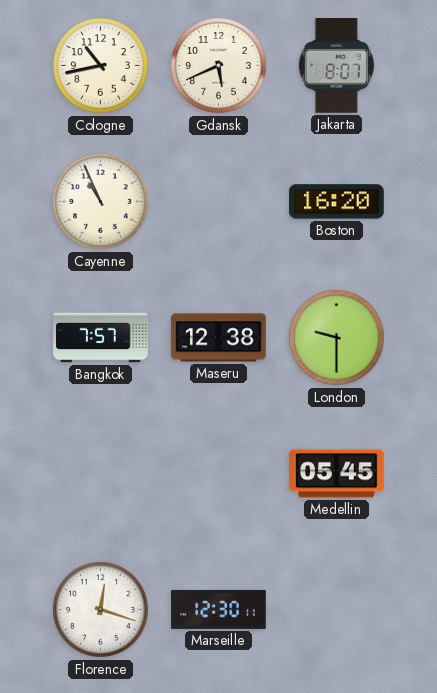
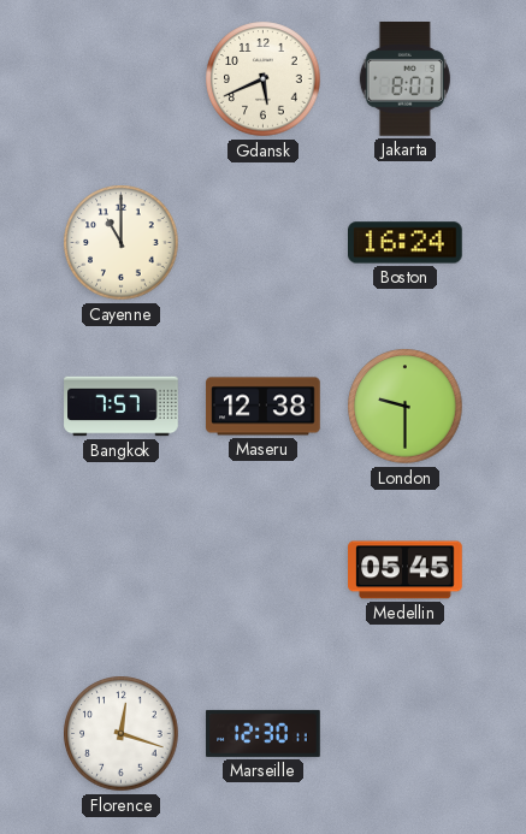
Cologne: 10:43 -> none (101, 66)
Cayenne: 10:56 -> 11:00 (122, 243)
Boston: 16:20 -> 16:24 (406, 243)
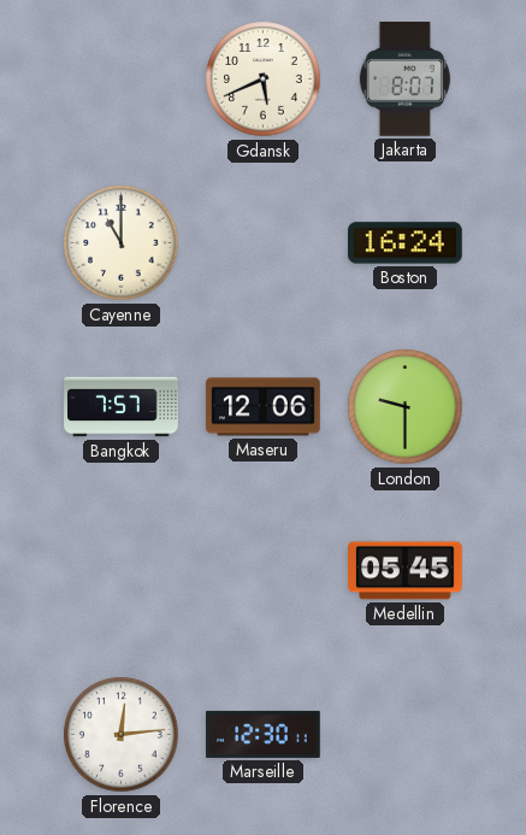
Maseru: 12:38 -> 12:06 (264, 407)
Florence: 12:18 -> 12:14 (122, 735)
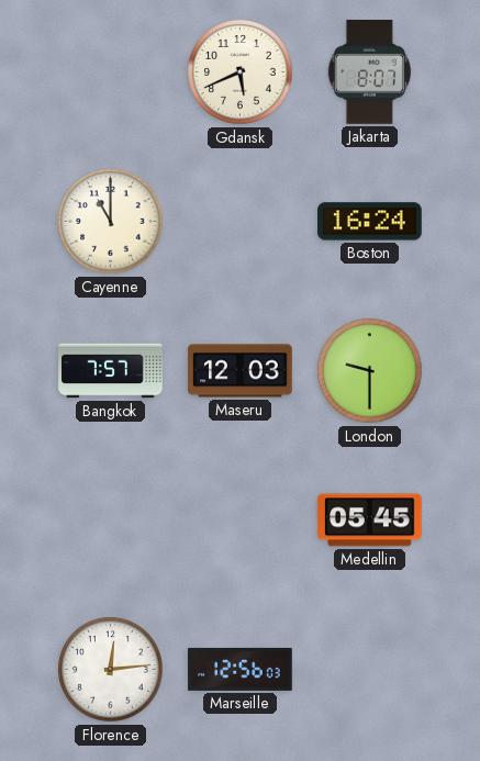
Maseru: 12:06 -> 12:03 (241, 371)
Marseille: 12:30 -> 12:56 (241, 669)
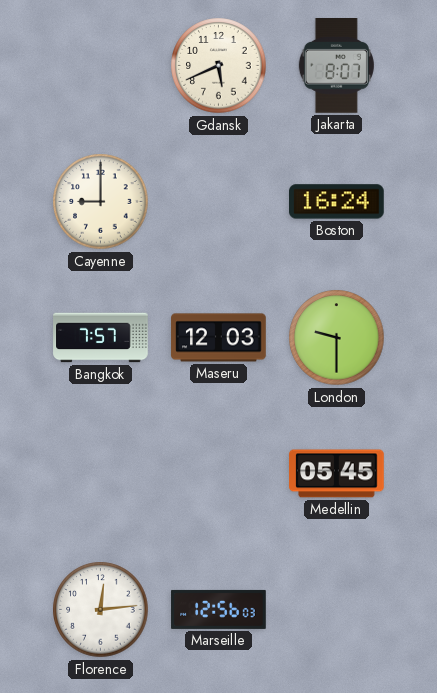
Cayenne: 11:00 -> 9:00 (101, 202)
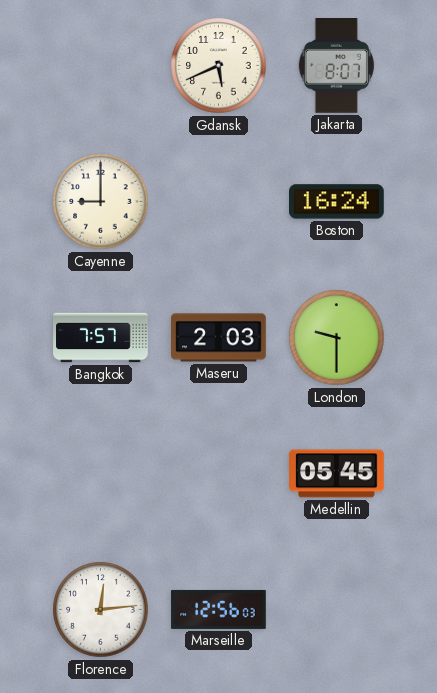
Maseru: 12:03 -> 2:03 (219, 338)
